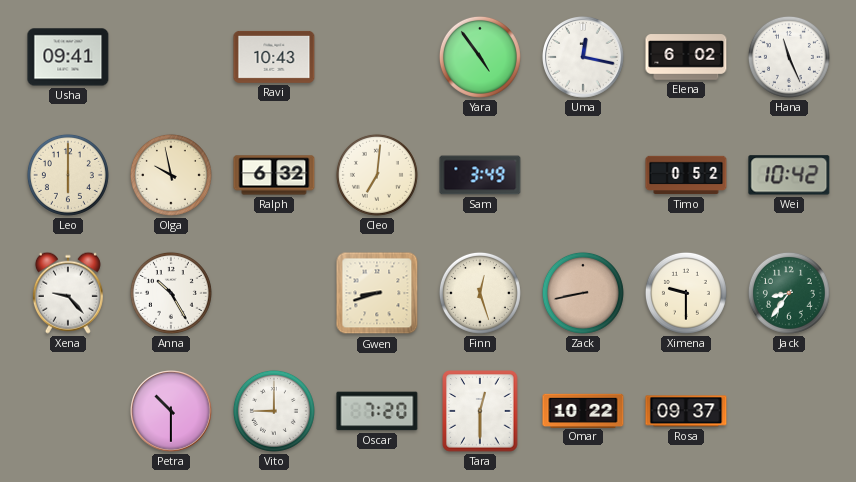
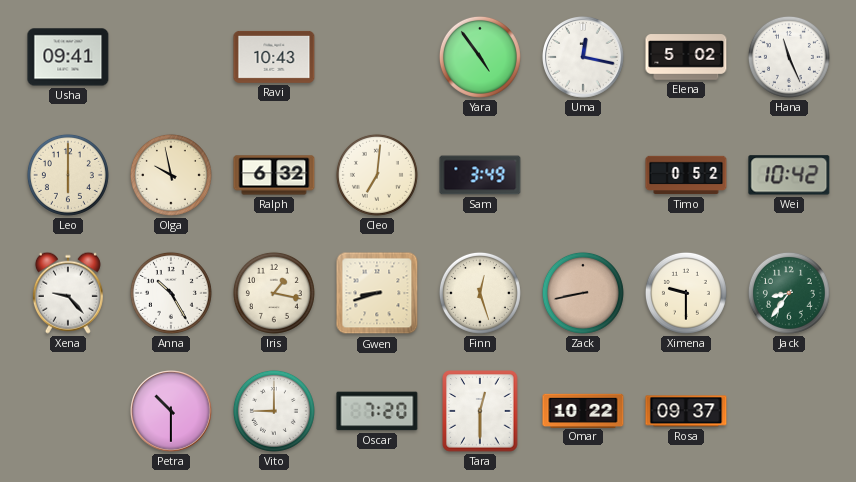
Elena: 6:02 -> 5:02 (686, 57)
Iris: none -> 1:17 (274, 293)
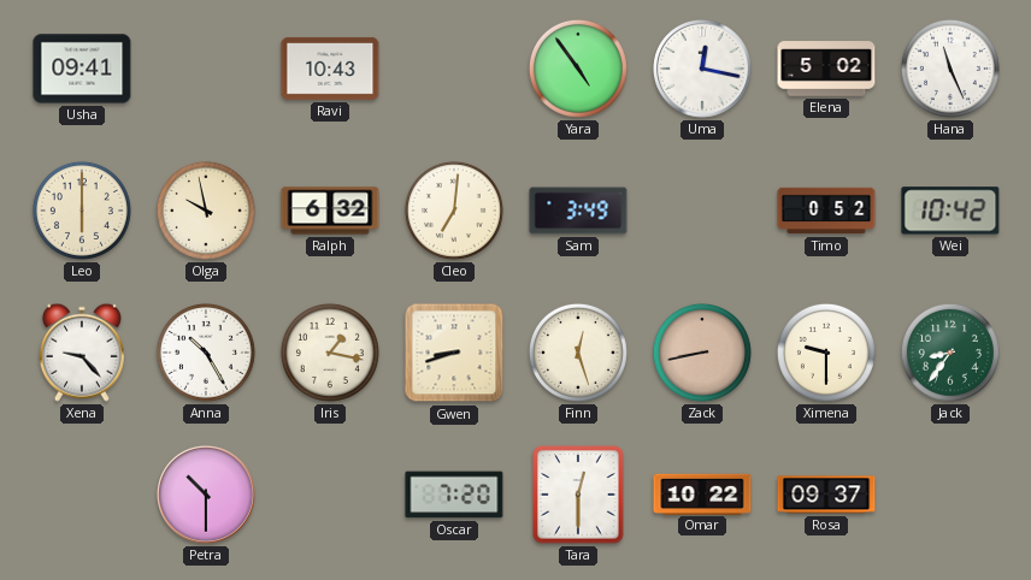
Vito: 9:00 -> none (274, 411)
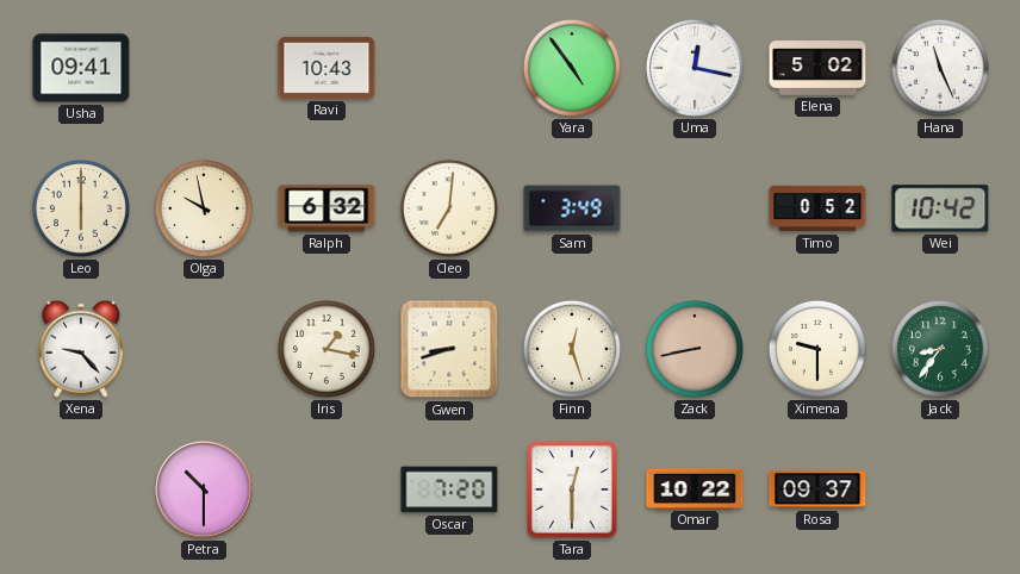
Anna: 10:25 -> none (206, 353)
